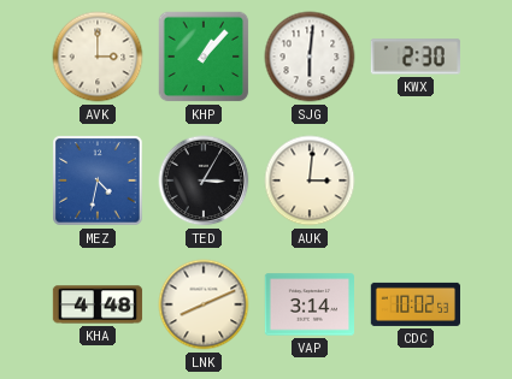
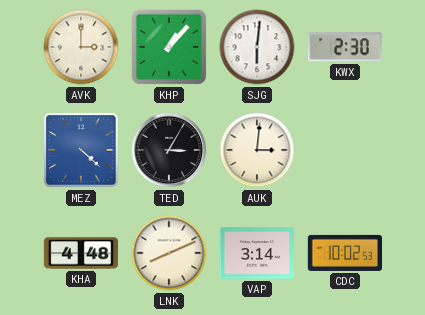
MEZ: 4:32 -> 4:22 (81, 150)
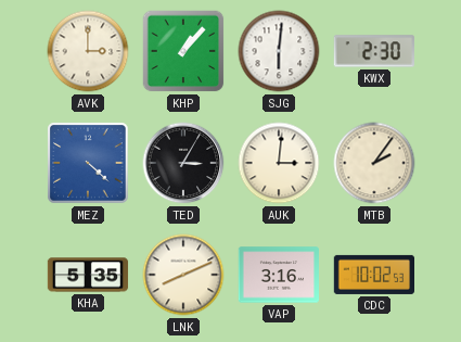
MTB: none -> 2:06 (374, 163)
KHA: 4:48 -> 5:35 (88, 275)
VAP: 3:14 -> 3:16 (278, 275)
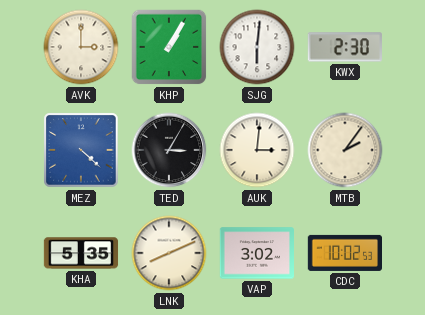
KHP: 1:07 -> 1:05 (169, 47)
VAP: 3:16 -> 3:02 (256, 253)
